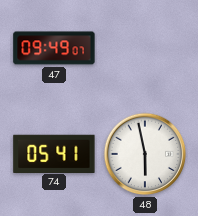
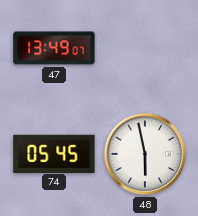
47: 09:49 -> 13:49 (54, 48)
74: 05:41 -> 05:45 (54, 153)
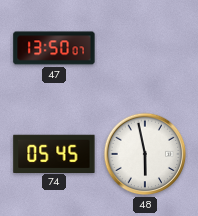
47: 13:49 -> 13:50 (54, 48)
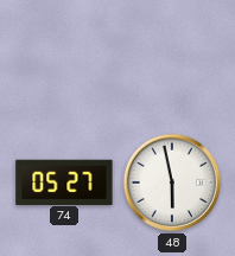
47: 13:50 -> none (54, 48)
74: 05:45 -> 05:27 (64, 181)
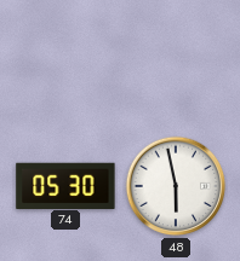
74: 05:27 -> 05:30 (65, 185)
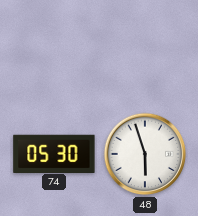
48: 5:58 -> 5:57 (145, 154)
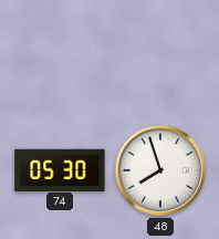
48: 5:57 -> 7:57 (160, 170)
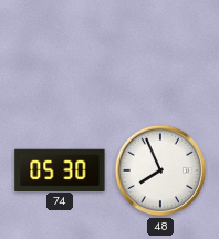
48: 7:57 -> 7:56 (160, 170)
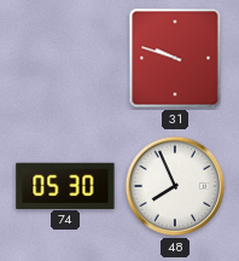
31: none -> 9:48 (175, 58)
